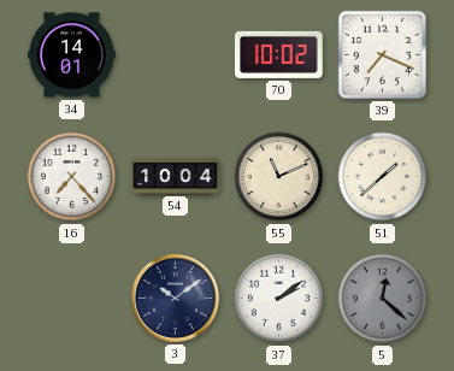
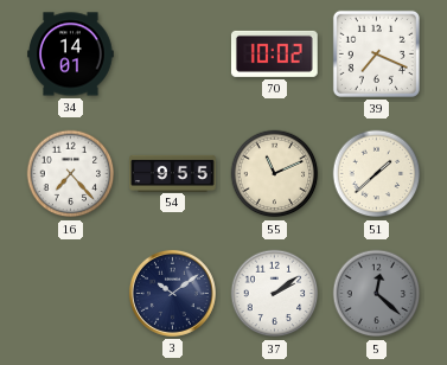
54: 10:04 -> 9:55 (173, 173)
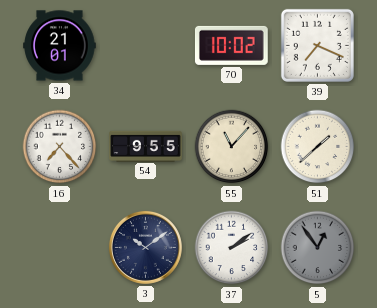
34: 14:01 -> 21:01 (60, 46)
55: 11:11 -> 11:07 (232, 147)
5: 12:22 -> 12:54 (318, 248)
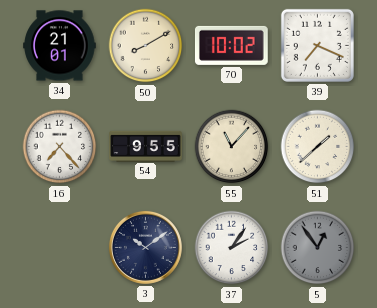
50: none -> 8:10 (146, 46)
37: 2:09 -> 2:06 (232, 248)
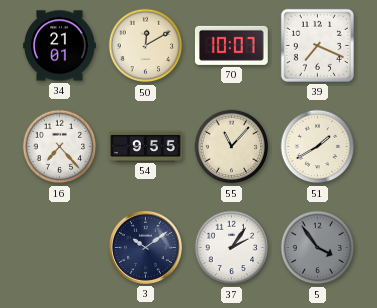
50: 8:10 -> 12:10 (146, 46)
70: 10:02 -> 10:07 (232, 45)
51: 1:38 -> 1:40 (318, 147)
5: 12:54 -> 3:54 (318, 248)
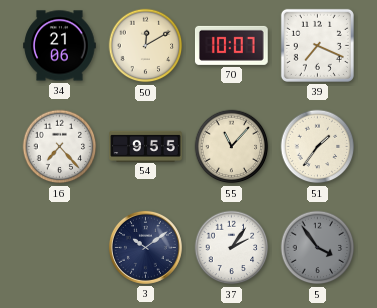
34: 21:01 -> 21:06 (60, 46)
51: 1:40 -> 1:36 (318, 147)
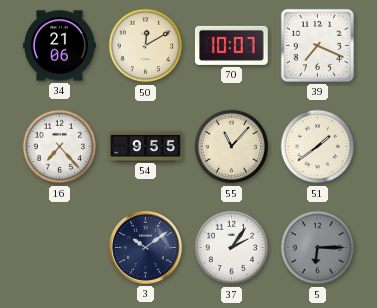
51: 1:36 -> 1:39 (318, 147)
5: 3:54 -> 6:15 (318, 248)
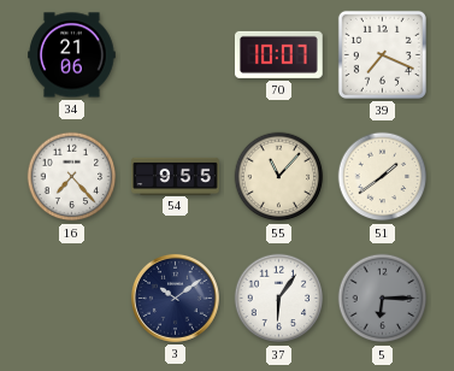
50: 12:10 -> none (146, 46)
37: 2:06 -> 6:06 (279, 299)
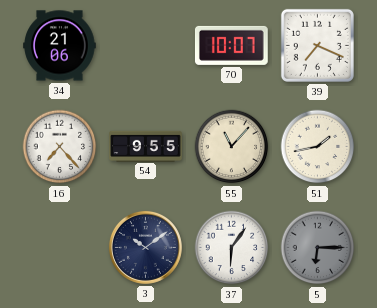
51: 1:39 -> 1:43 (318, 147)
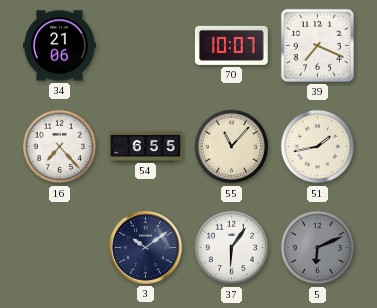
54: 9:55 -> 6:55 (146, 146)
5: 6:15 -> 6:11 (318, 248)
